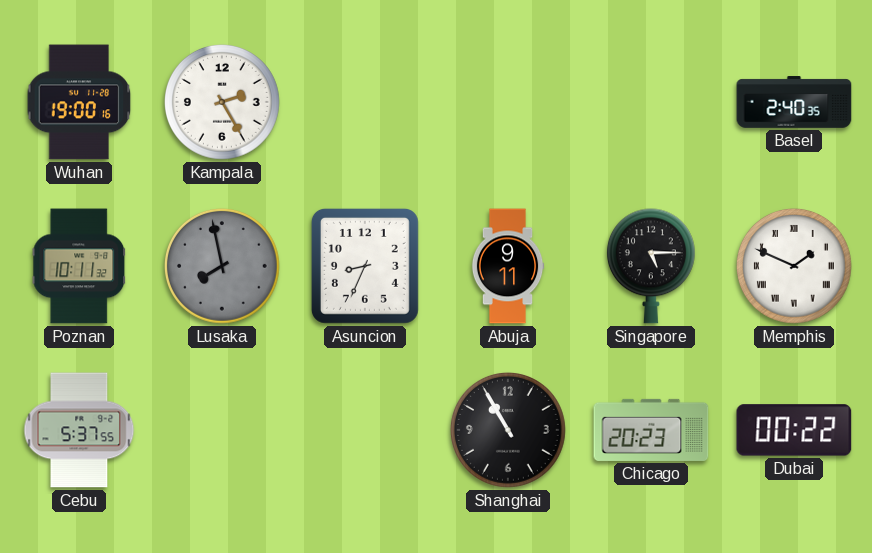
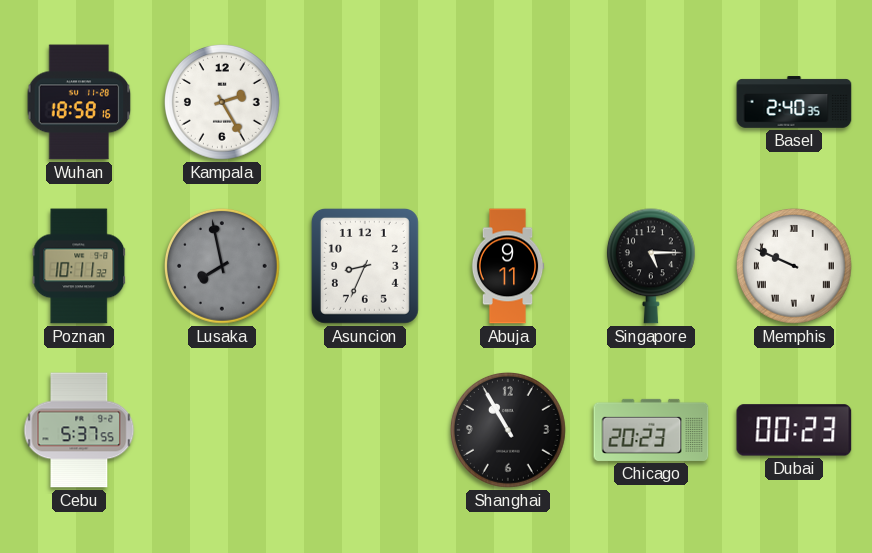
Wuhan: 19:00 -> 18:58 (79, 102)
Memphis: 1:49 -> 9:49 (794, 266)
Dubai: 00:22 -> 00:23 (794, 430)
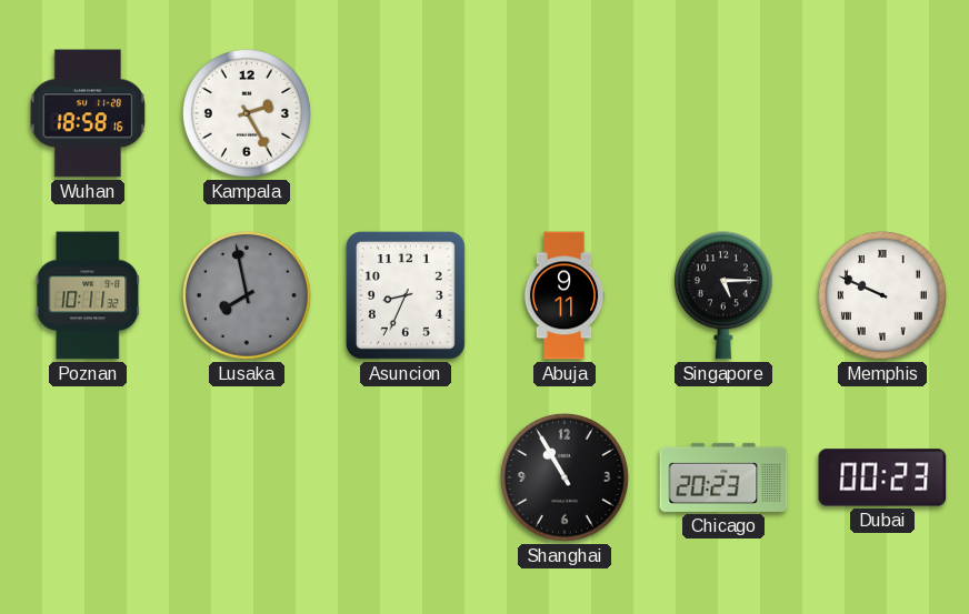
Basel: 2:40 -> none (794, 102)
Cebu: 5:37 -> none (79, 430)
